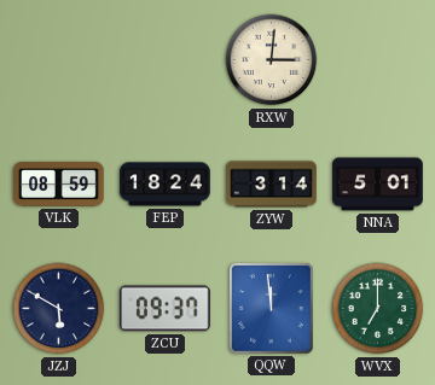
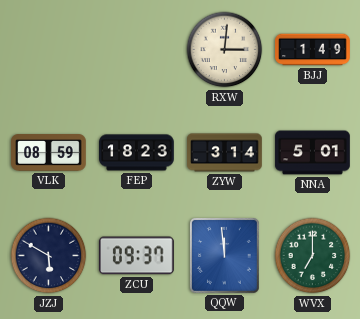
BJJ: none -> 1:49 (313, 50)
FEP: 18:24 -> 18:23 (137, 153)
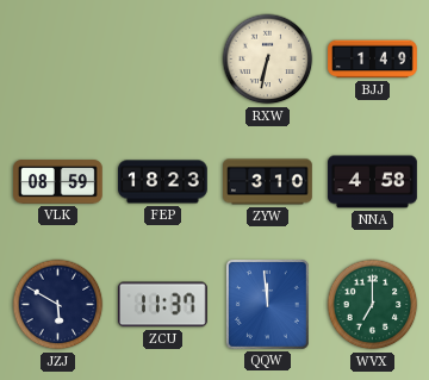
RXW: 3:01 -> 6:32 (268, 60)
ZYW: 3:14 -> 3:10 (268, 182)
NNA: 5:01 -> 4:58 (373, 182)
ZCU: 09:37 -> 11:37 (163, 305)
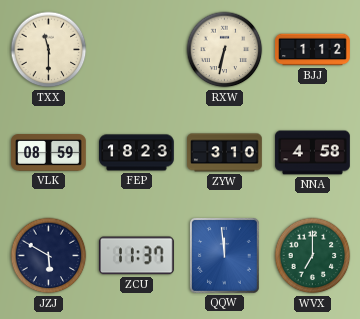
TXX: none -> 11:30 (49, 50)
BJJ: 1:49 -> 1:12 (313, 50)
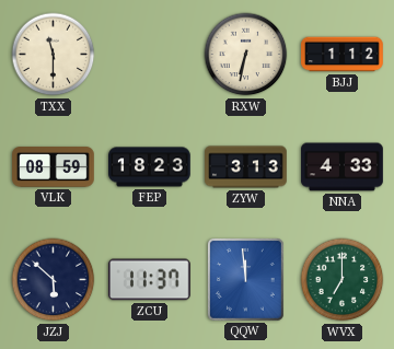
ZYW: 3:10 -> 3:13 (246, 167)
NNA: 4:58 -> 4:33 (343, 167)
JZJ: 5:50 -> 5:52 (54, 280)
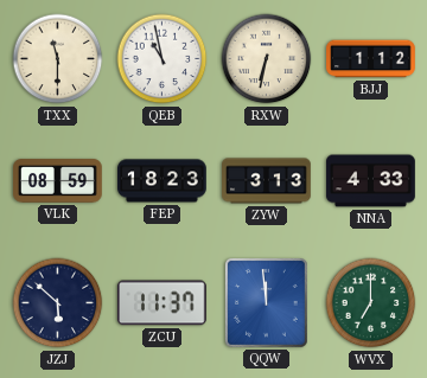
QEB: none -> 10:58 (162, 59)
